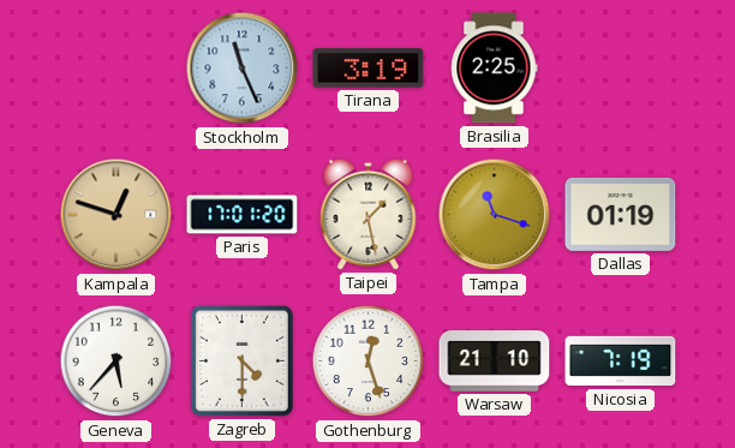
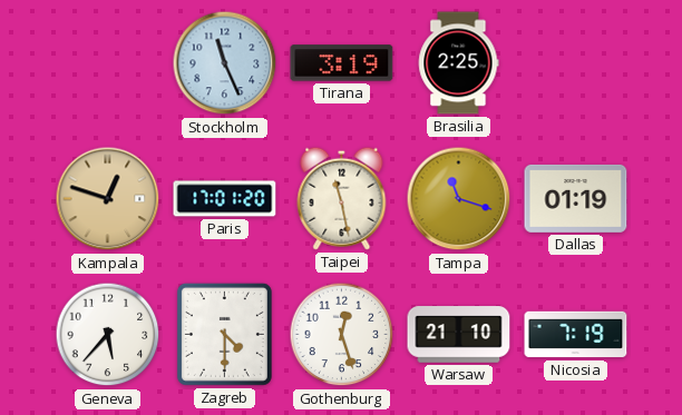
Taipei: 1:28 -> 11:28 (342, 198)
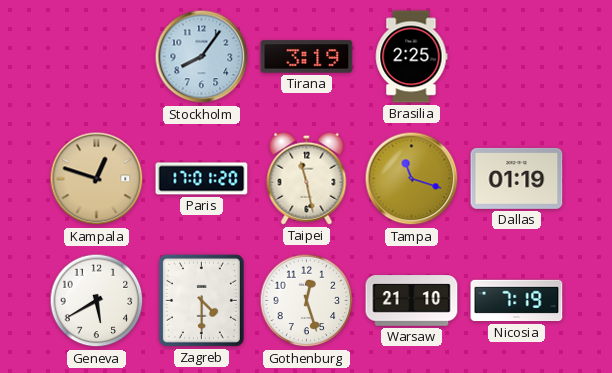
Stockholm: 11:26 -> 8:06 (202, 57)
Geneva: 5:37 -> 5:40 (97, 301)
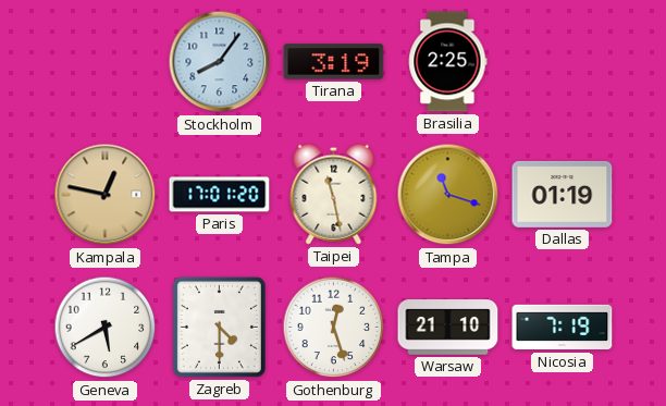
Kampala: 12:48 -> 12:47 (106, 195)
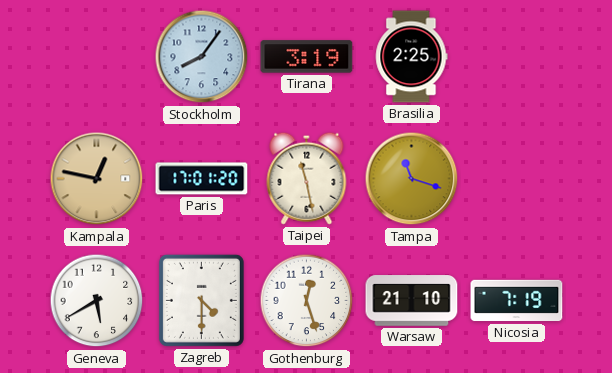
Dallas: 01:19 -> none (563, 194)
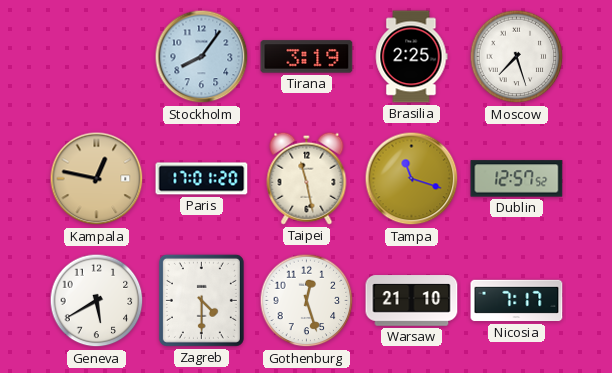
Moscow: none -> 7:27 (517, 57)
Dublin: none -> 12:57 (517, 179)
Nicosia: 7:19 -> 7:17 (517, 301)
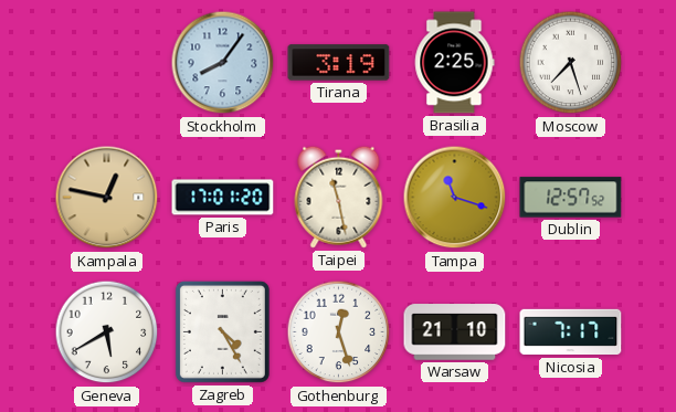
Zagreb: 4:30 -> 4:25 (222, 331)
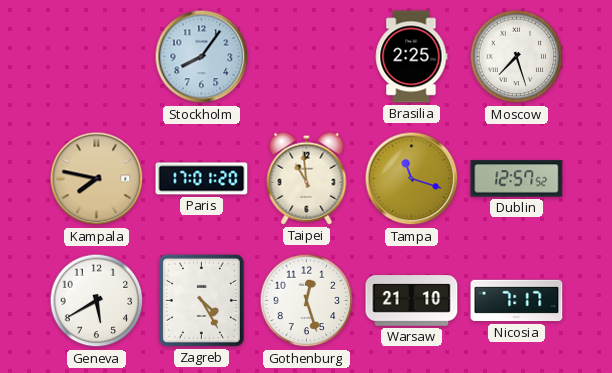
Tirana: 3:19 -> none (339, 63)
Kampala: 12:47 -> 7:47 (97, 179)
Taipei: 11:28 -> 10:59 (307, 178)
